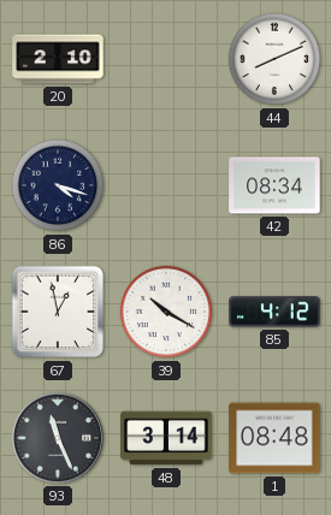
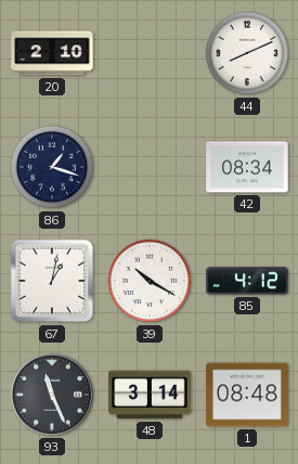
86: 4:18 -> 1:18 (52, 167)
67: 12:58 -> 1:02 (52, 281)
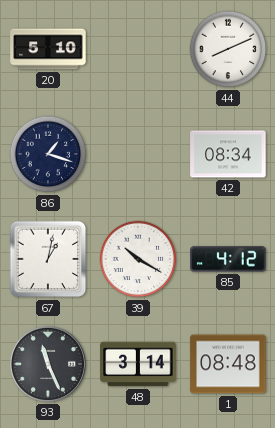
20: 2:10 -> 5:10 (48, 49)
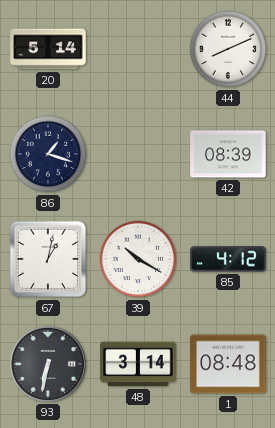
20: 5:10 -> 5:14 (48, 49)
42: 08:34 -> 08:39 (228, 154)
93: 11:26 -> 6:32 (48, 364)
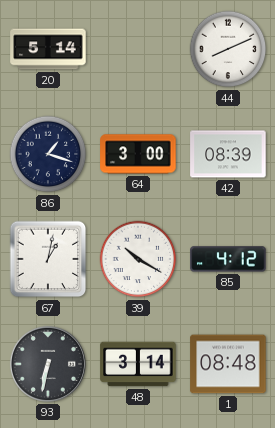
64: none -> 3:00 (138, 154)
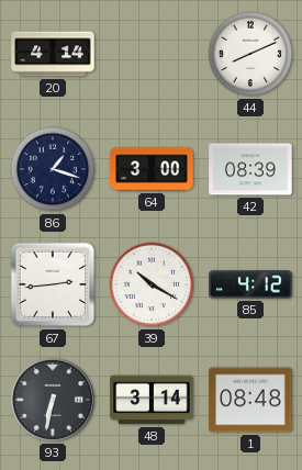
20: 5:14 -> 4:14 (53, 54)
67: 1:02 -> 2:44 (53, 284)
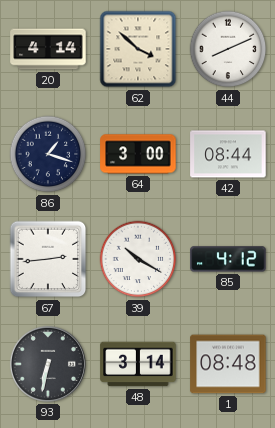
62: none -> 3:52 (138, 49)
42: 08:39 -> 08:44 (228, 154)
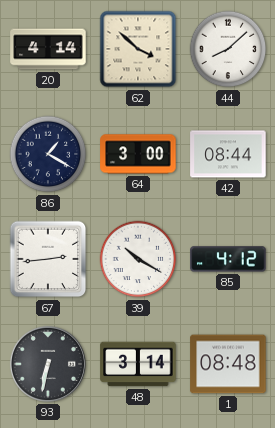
44: 8:11 -> 8:08 (228, 49)
86: 1:18 -> 1:20 (48, 154)
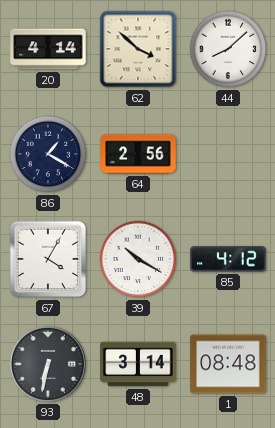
64: 3:00 -> 2:56 (138, 154)
42: 08:44 -> none (228, 154)
67: 2:44 -> 4:05 (48, 259)
